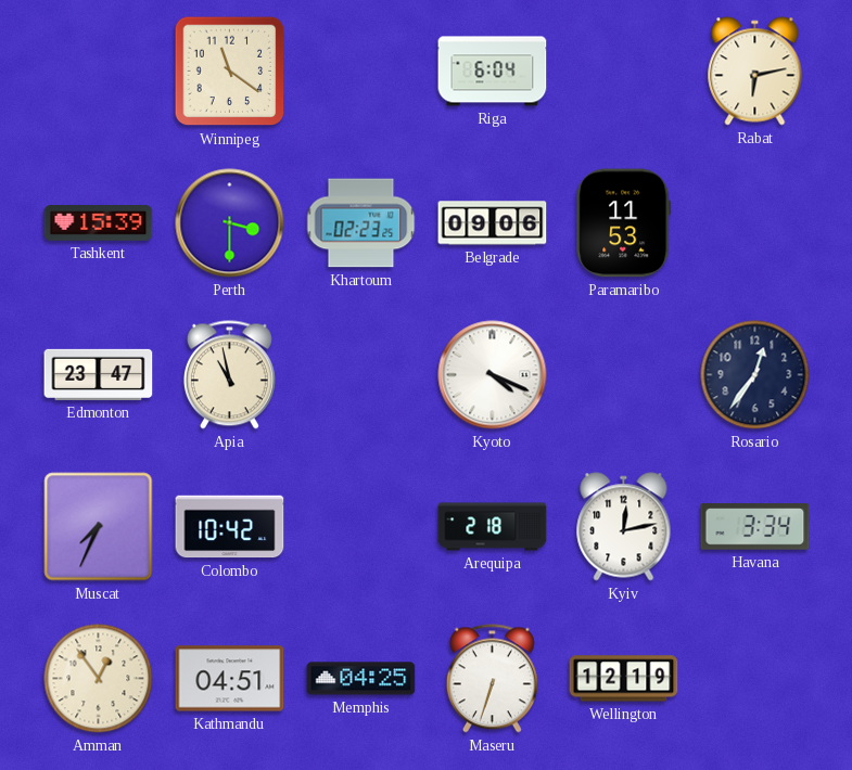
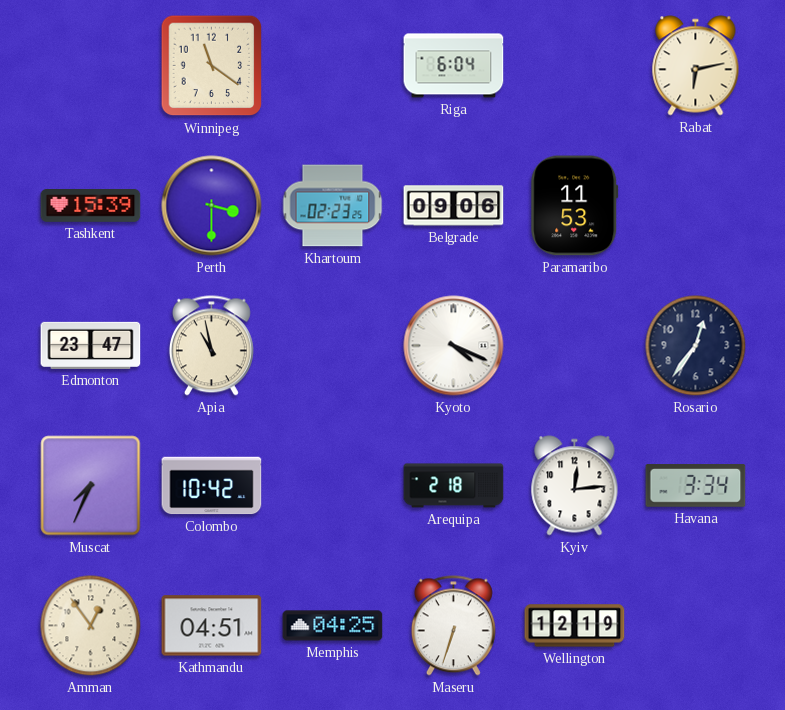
Kyiv: 12:13 -> 12:14 (575, 486)
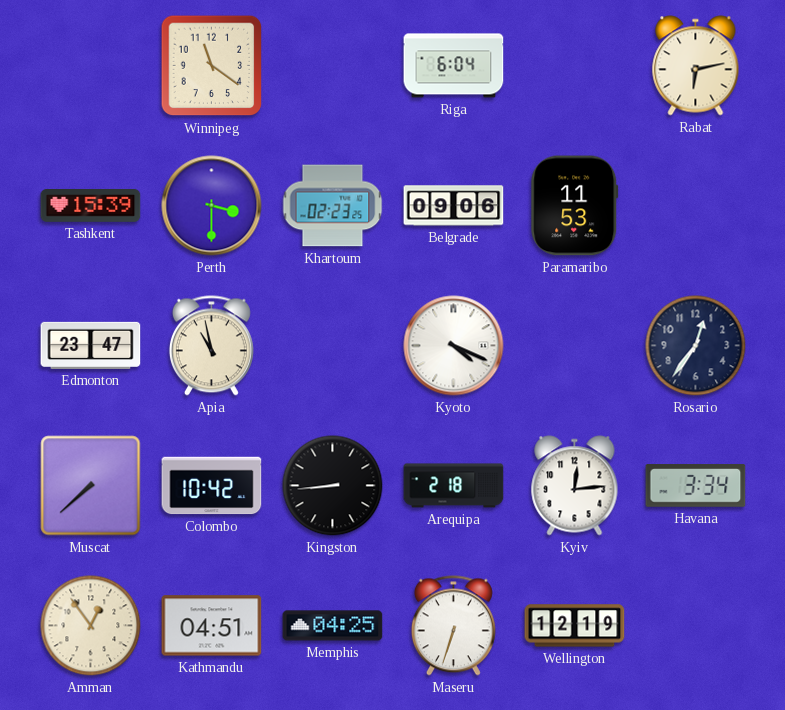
Muscat: 7:34 -> 7:38 (91, 486)
Kingston: none -> 8:44 (333, 486)
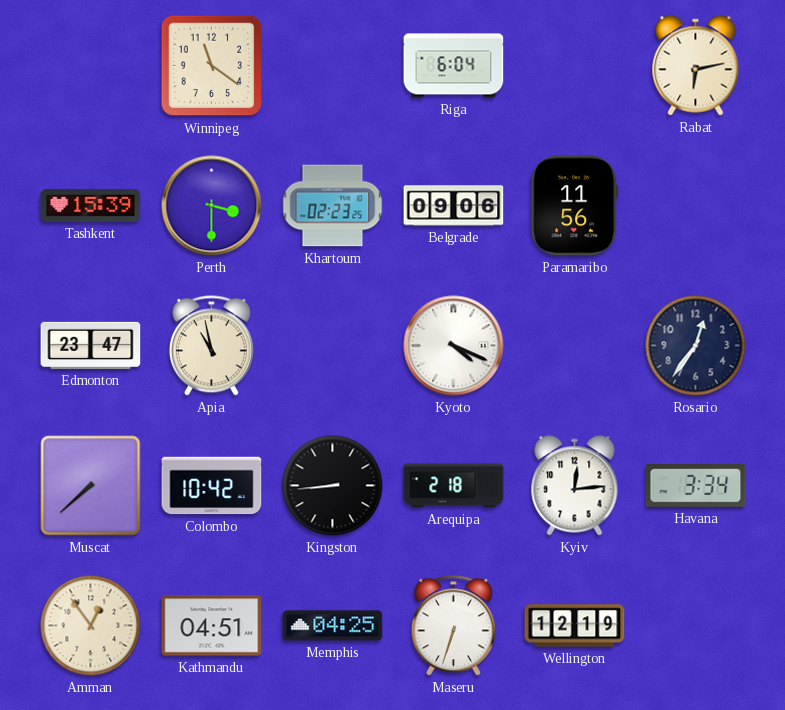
Paramaribo: 11:53 -> 11:56 (575, 206)
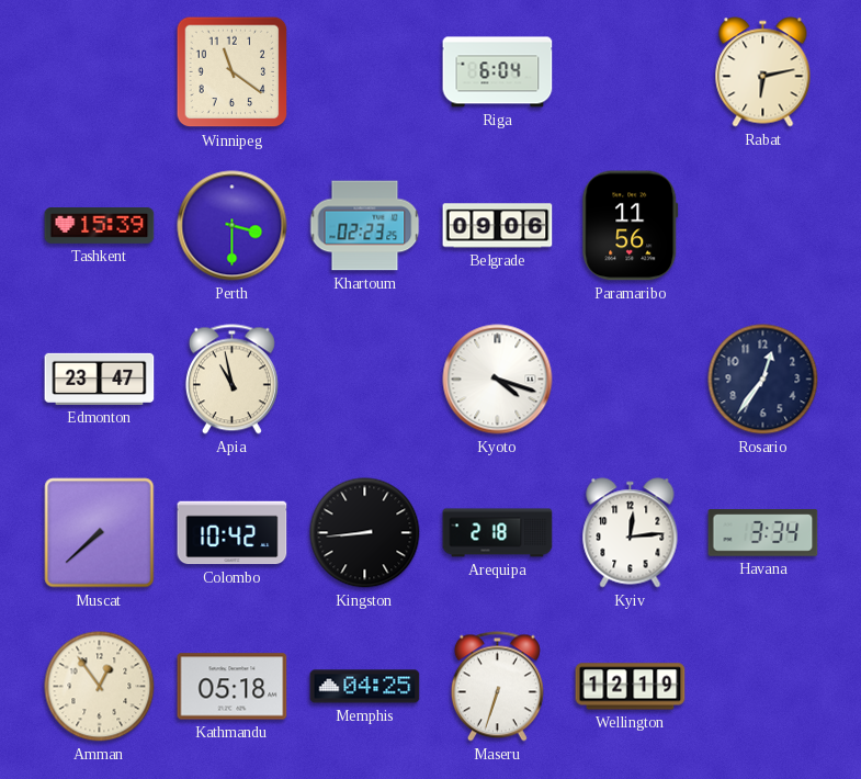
Kyoto: 4:19 -> 4:18 (498, 380)
Kathmandu: 04:51 -> 05:18 (233, 687)
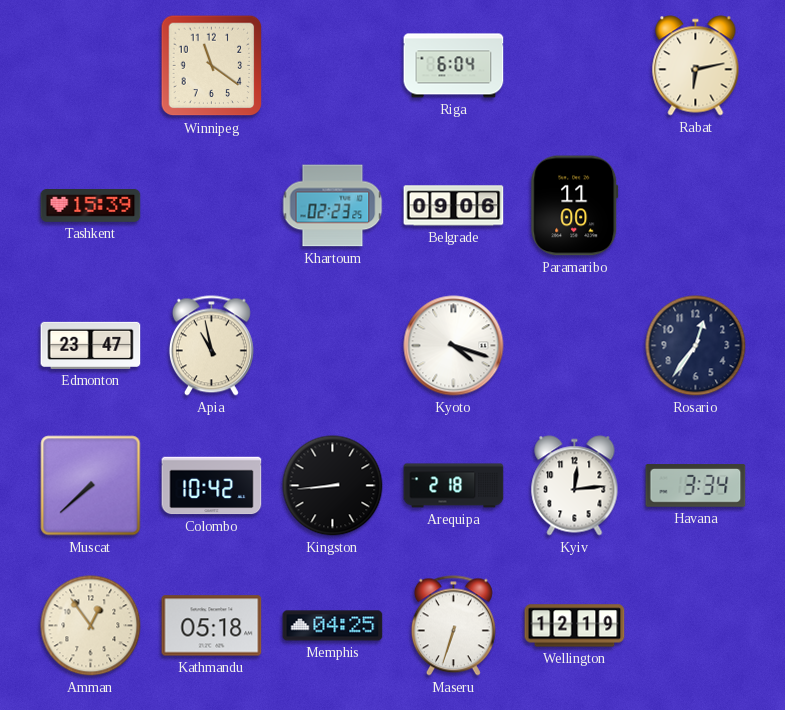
Perth: 3:30 -> none (233, 226)
Paramaribo: 11:56 -> 11:00 (575, 206)
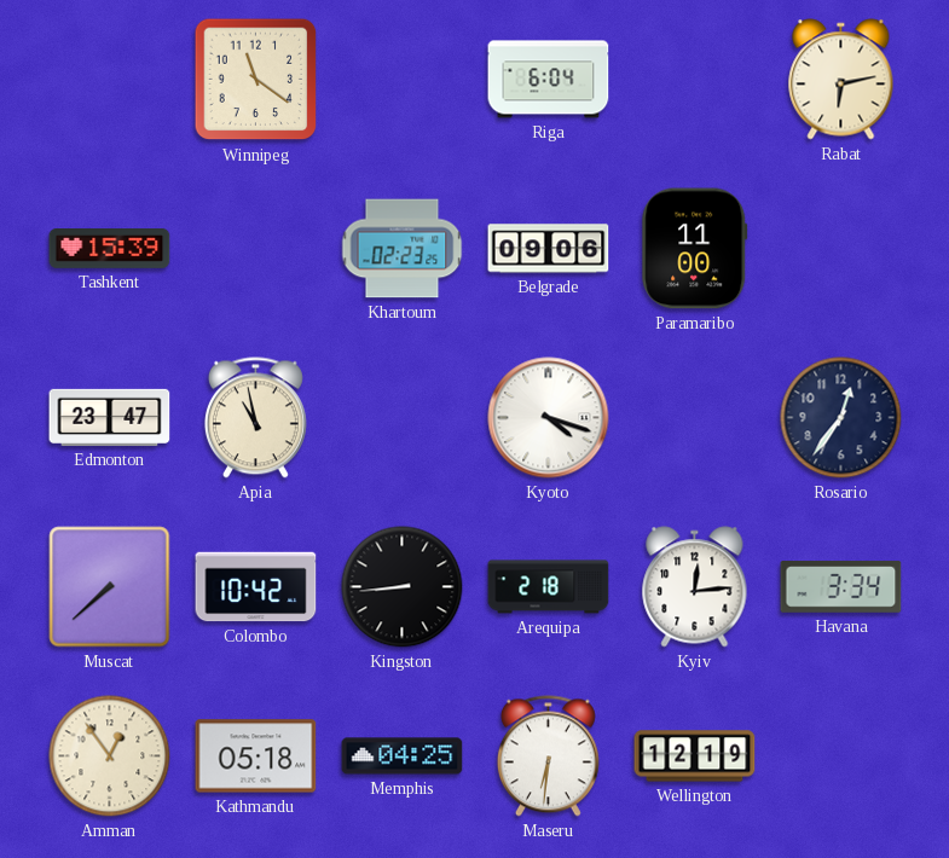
Maseru: 6:33 -> 6:31 (548, 756)
